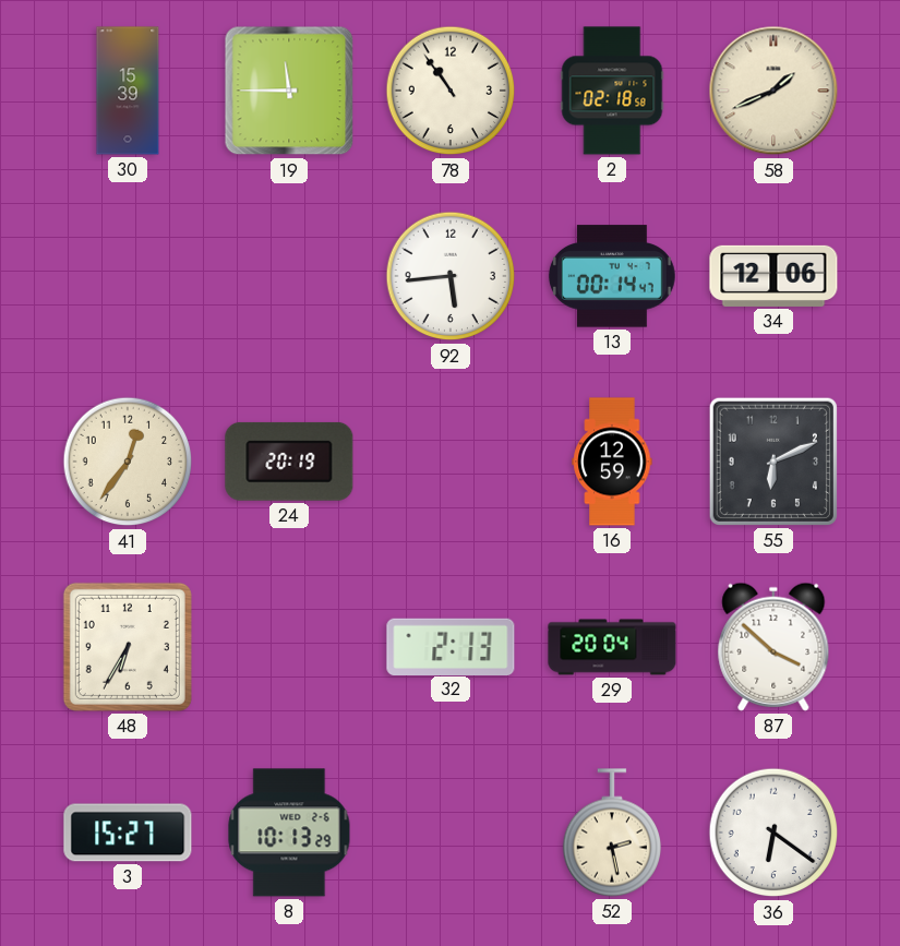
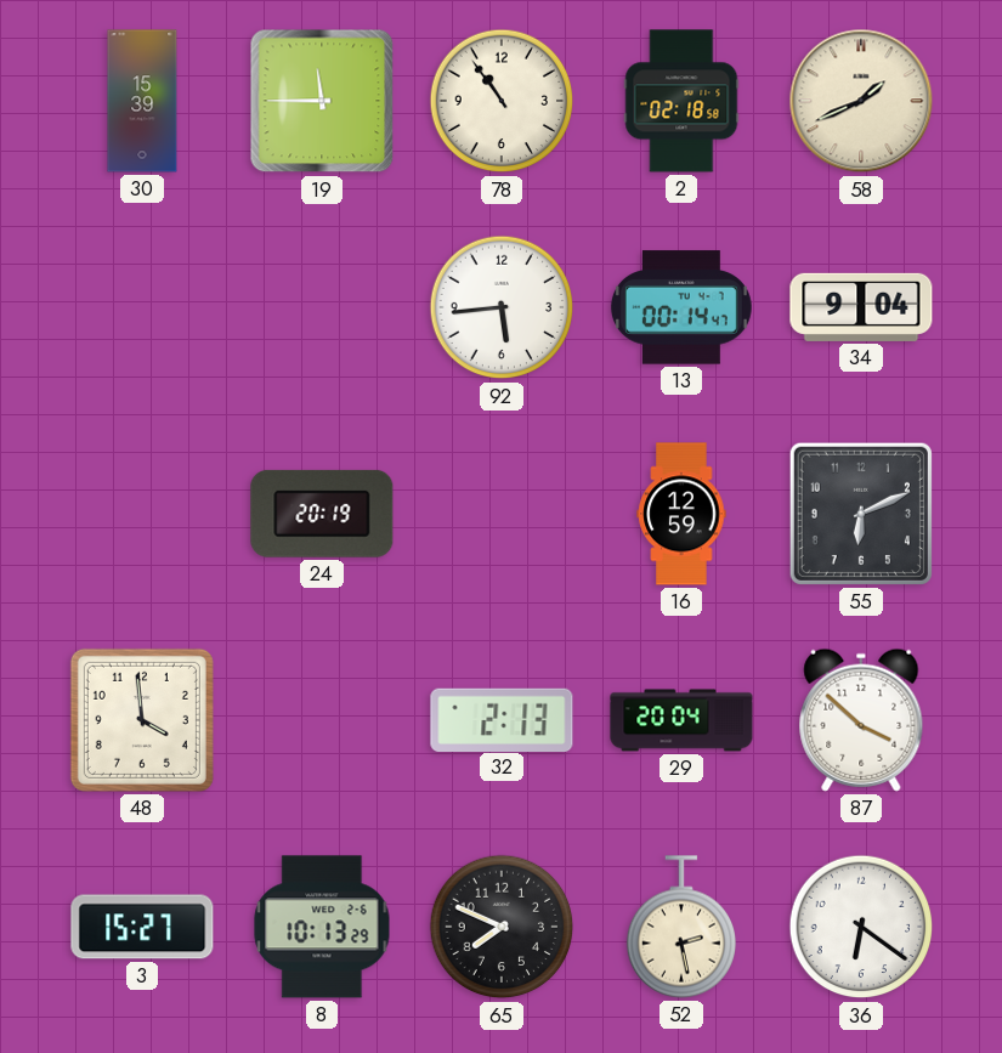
34: 12:06 -> 9:04 (861, 307)
41: 12:36 -> none (128, 462)
48: 6:35 -> 3:59 (142, 720)
65: none -> 7:49 (502, 927)
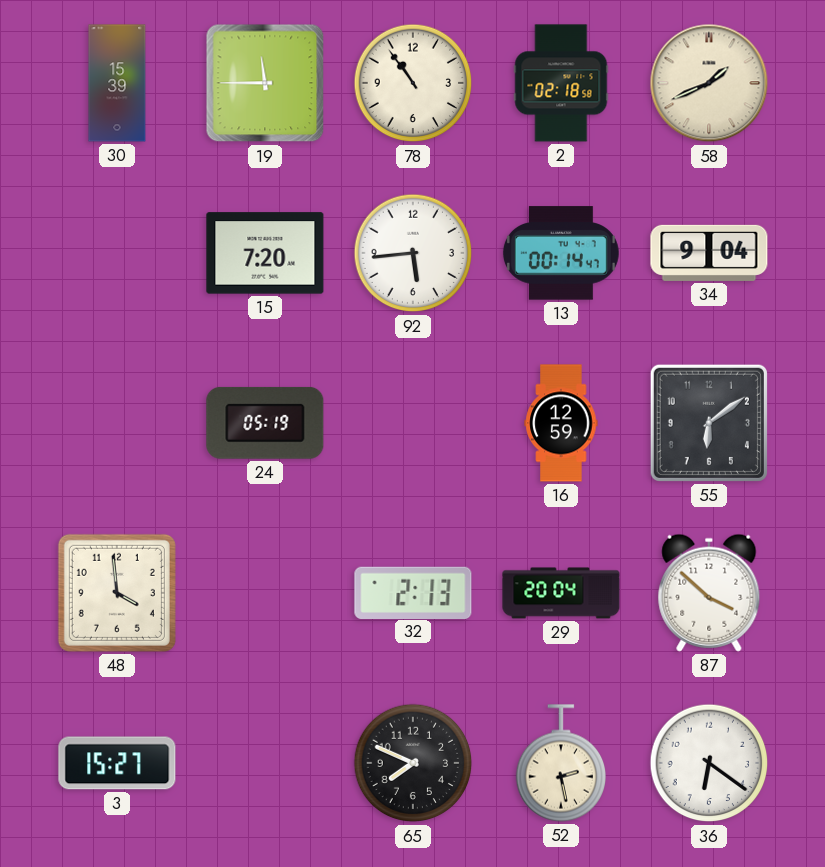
15: none -> 7:20 (265, 253)
24: 20:19 -> 05:19 (265, 423)
55: 6:11 -> 6:09 (709, 423)
8: 10:13 -> none (322, 927)
